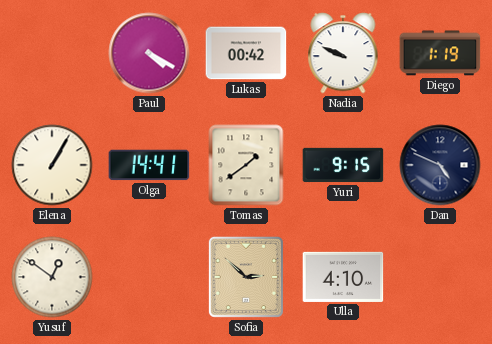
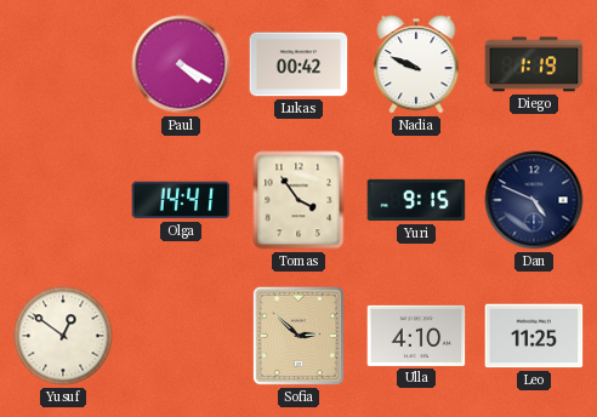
Elena: 1:05 -> none (52, 165)
Tomas: 1:39 -> 3:54 (298, 200)
Leo: none -> 11:25 (534, 336)
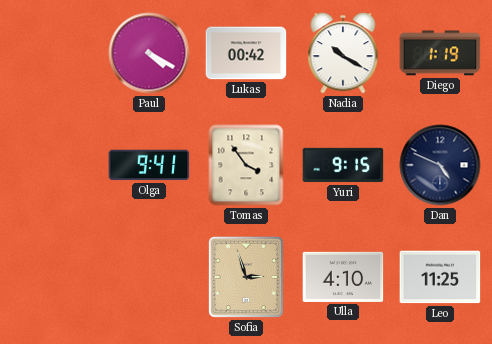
Nadia: 9:49 -> 10:20 (343, 53)
Olga: 14:41 -> 9:41 (149, 165)
Yusuf: 12:51 -> none (63, 336)
Sofia: 2:52 -> 2:57 (246, 277)
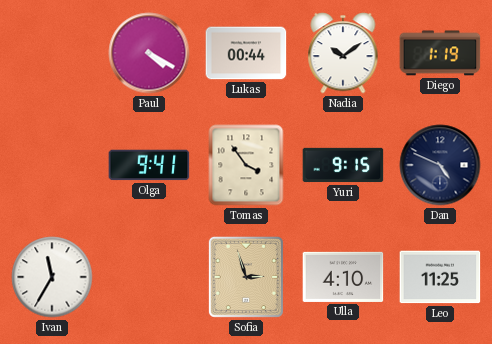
Lukas: 00:42 -> 00:44 (246, 53)
Nadia: 10:20 -> 10:09 (343, 53)
Ivan: none -> 11:35 (52, 277)
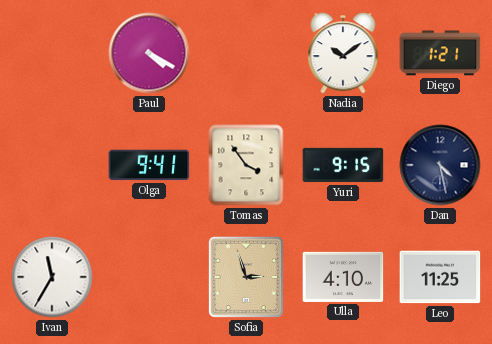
Lukas: 00:44 -> none (246, 53)
Diego: 1:19 -> 1:21 (440, 53)
Dan: 4:49 -> 4:28 (440, 165)
